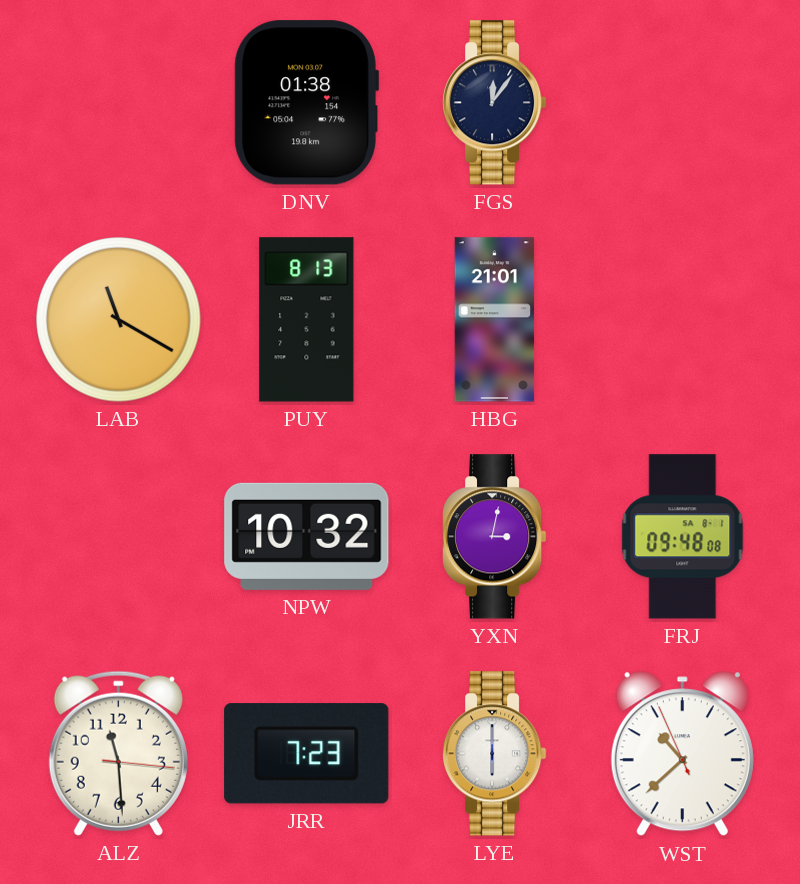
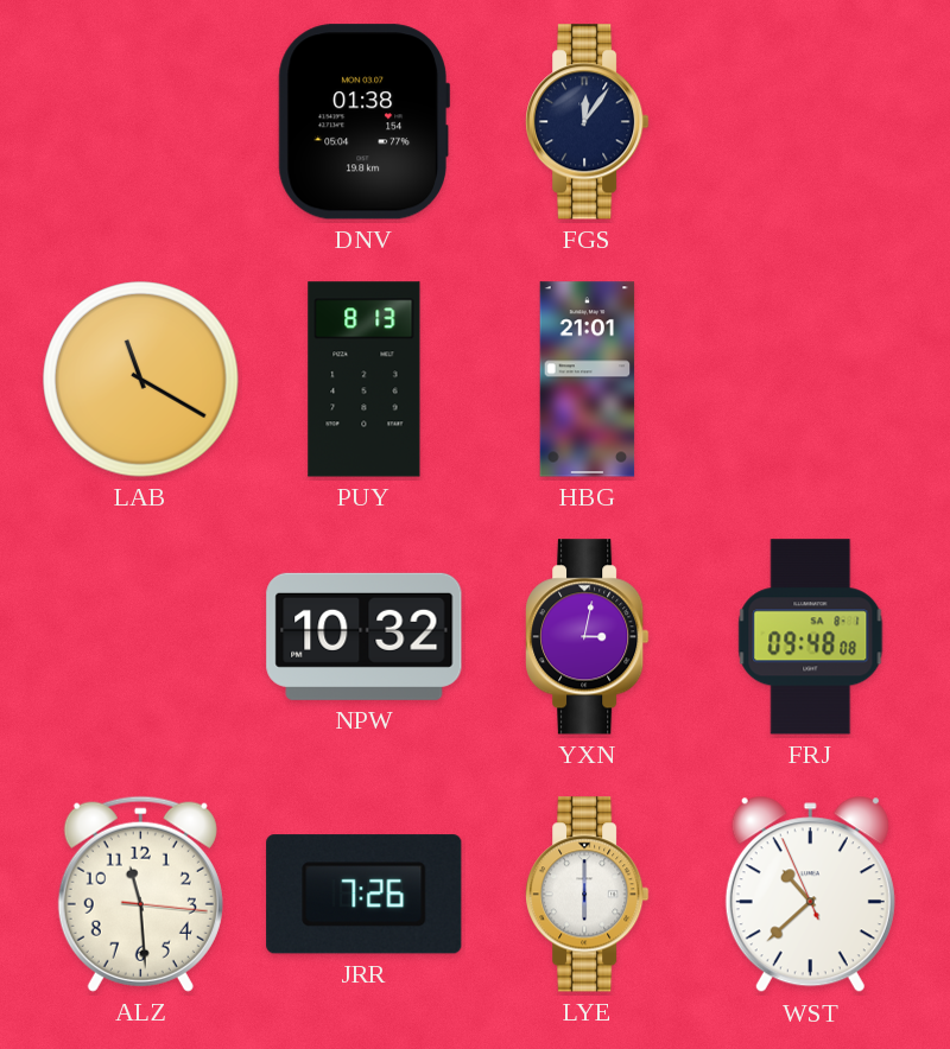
JRR: 7:23 -> 7:26 (365, 895)
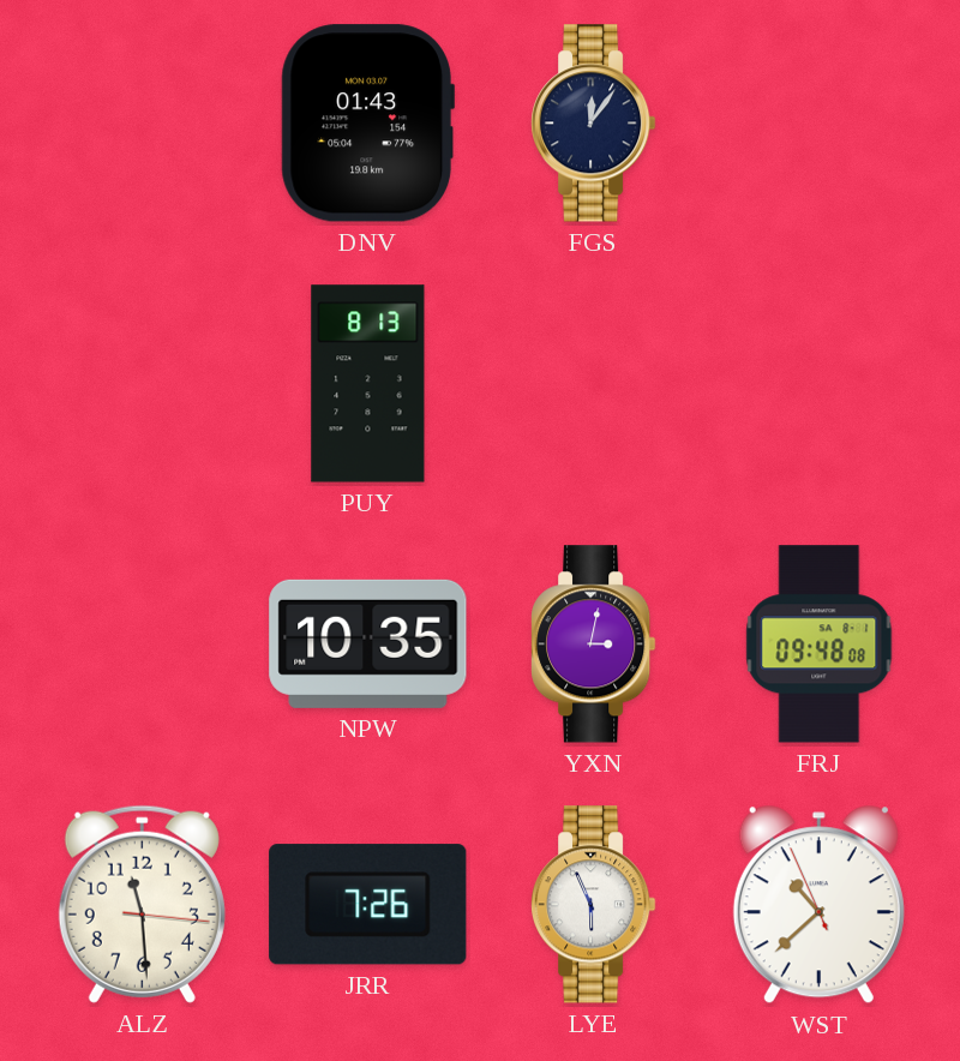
DNV: 01:38 -> 01:43 (367, 124)
LAB: 11:20 -> none (141, 380)
HBG: 21:01 -> none (588, 380)
NPW: 10:32 -> 10:35 (368, 643)
LYE: 6:00 -> 5:56 (594, 905)
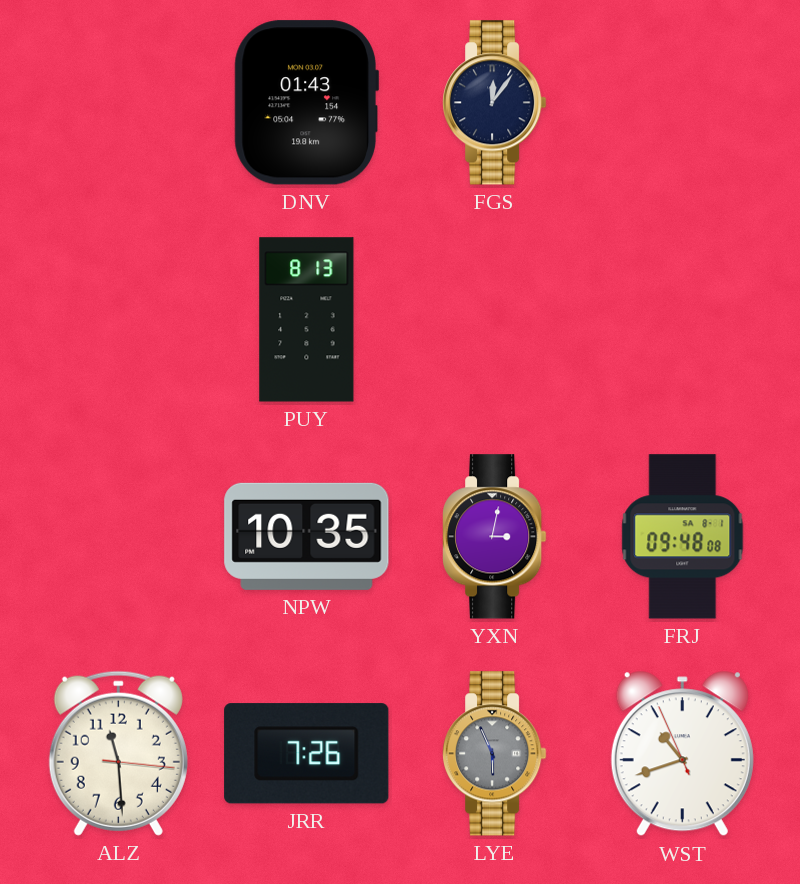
LYE dial: white -> grey (495, 754)
WST: 10:37 -> 10:41 (682, 754)
